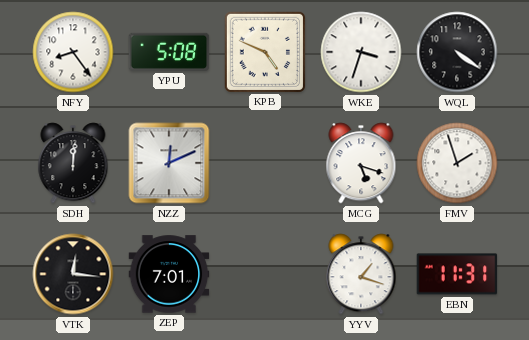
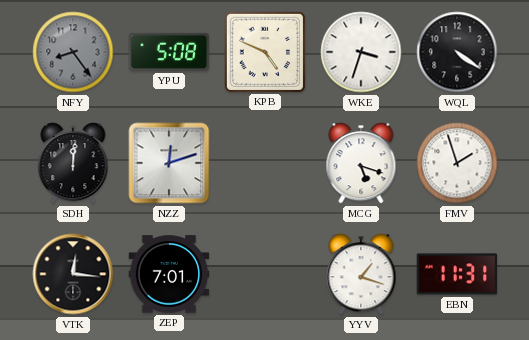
NFY dial: white -> grey (73, 52)
NZZ: 12:11 -> 12:12 (169, 163)
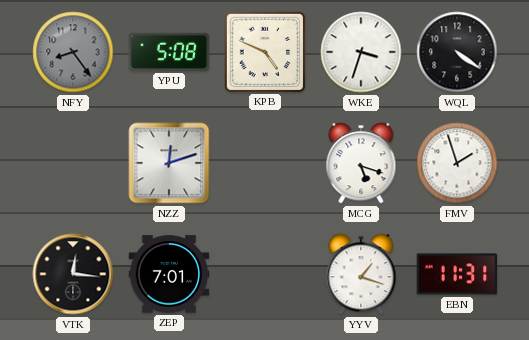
SDH: 12:01 -> none (73, 163)
